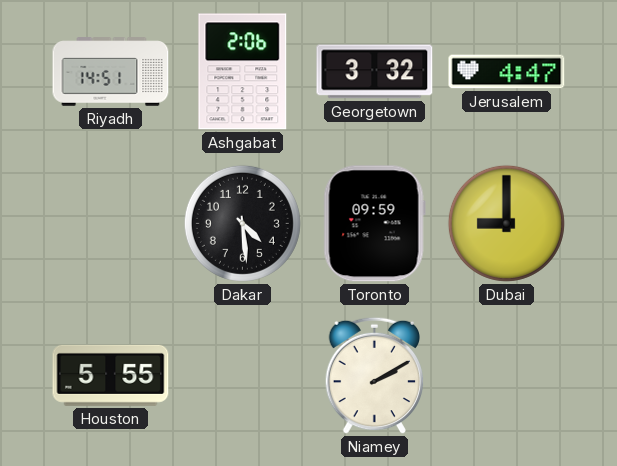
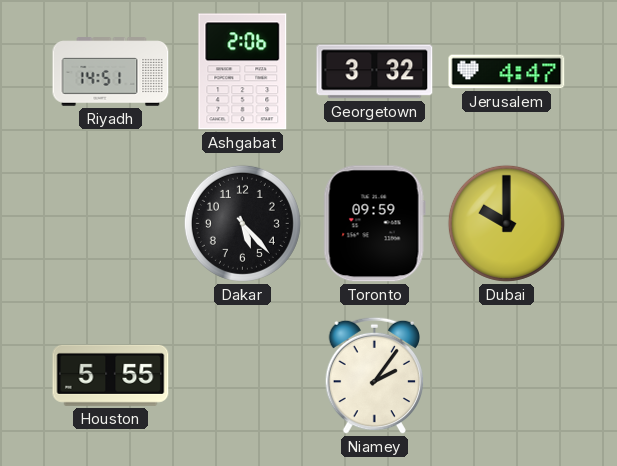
Dakar: 4:29 -> 5:23 (242, 223)
Dubai: 9:00 -> 10:00 (506, 223)
Niamey: 2:10 -> 2:06 (375, 376)
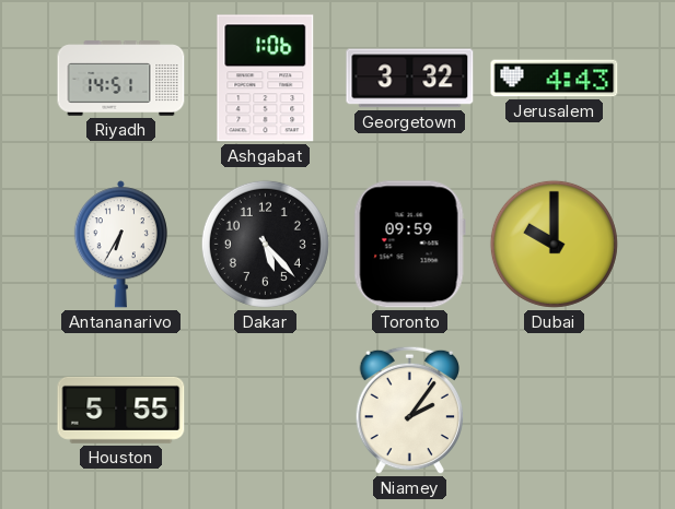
Ashgabat: 2:06 -> 1:06 (266, 79)
Jerusalem: 4:47 -> 4:43 (555, 79)
Antananarivo: none -> 6:35 (120, 245)
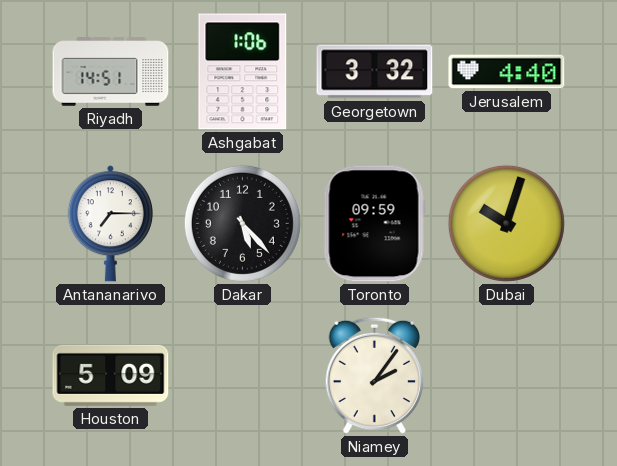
Jerusalem: 4:43 -> 4:40 (507, 72)
Antananarivo: 6:35 -> 7:15 (110, 224)
Dubai: 10:00 -> 10:03 (506, 223)
Houston: 5:55 -> 5:09 (111, 375)
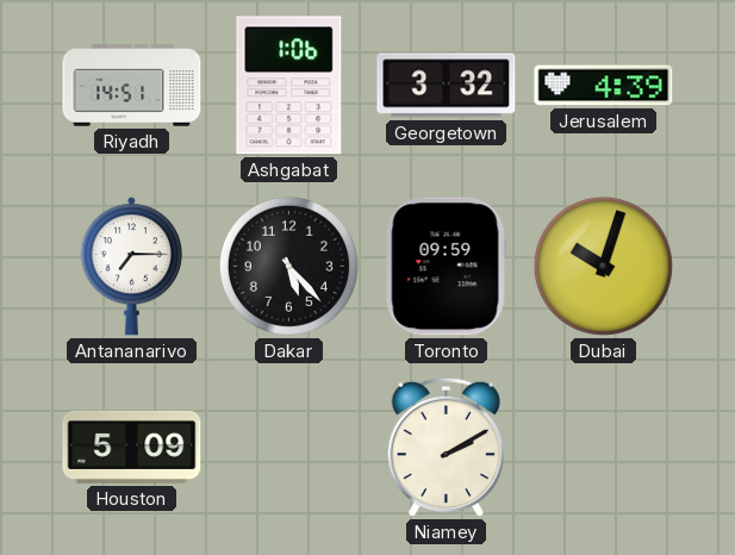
Jerusalem: 4:40 -> 4:39 (604, 86)
Niamey: 2:06 -> 2:10 (447, 448)
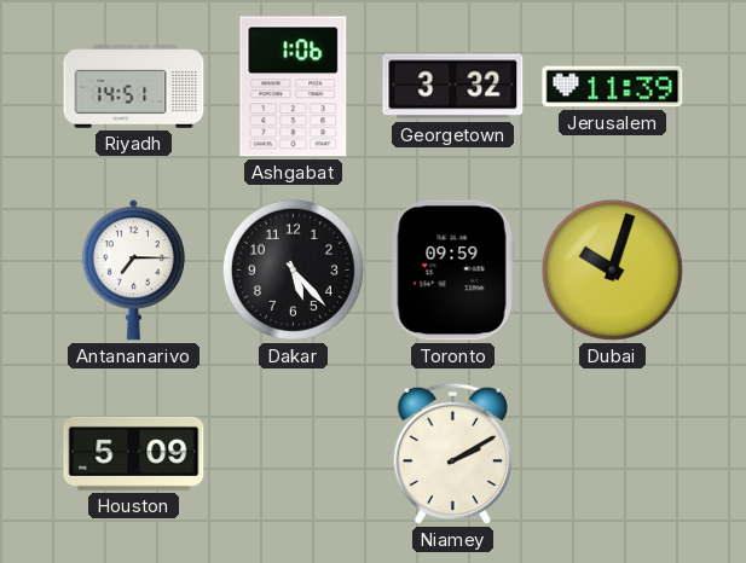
Jerusalem: 4:39 -> 11:39 (613, 87)
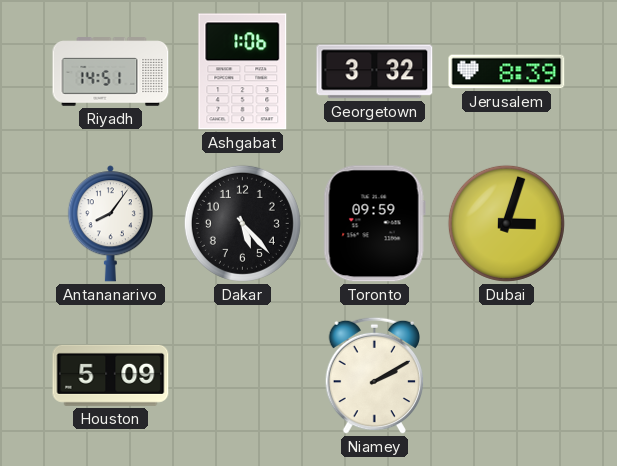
Jerusalem: 11:39 -> 8:39 (507, 72)
Antananarivo: 7:15 -> 8:06 (110, 224)
Dubai: 10:03 -> 3:03 (506, 223)
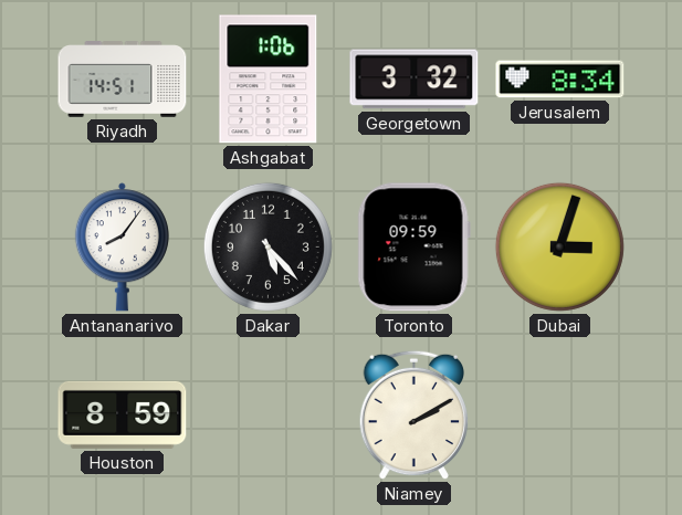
Jerusalem: 8:39 -> 8:34 (560, 80)
Houston: 5:09 -> 8:59 (123, 414)
